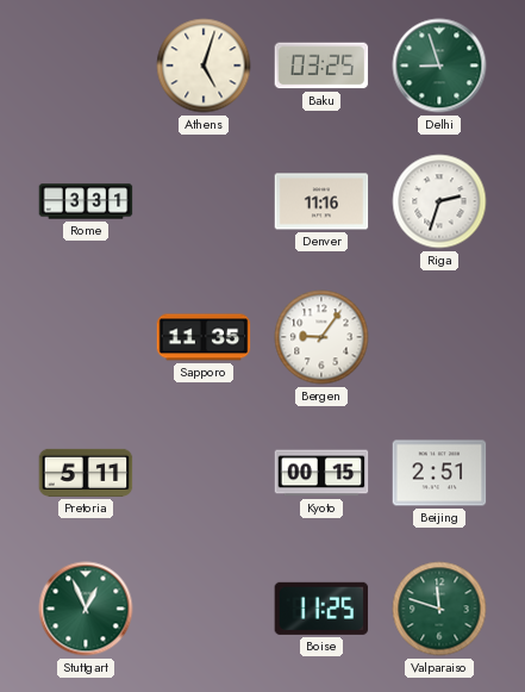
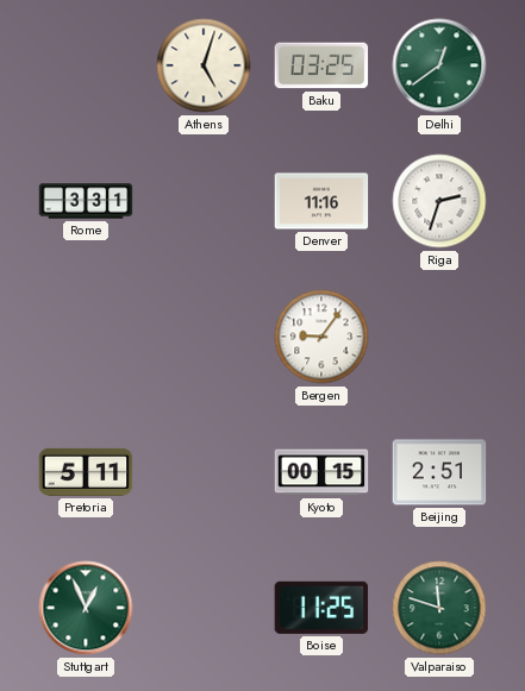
Delhi: 8:57 -> 12:39 (439, 65)
Sapporo: 11:35 -> none (204, 337)
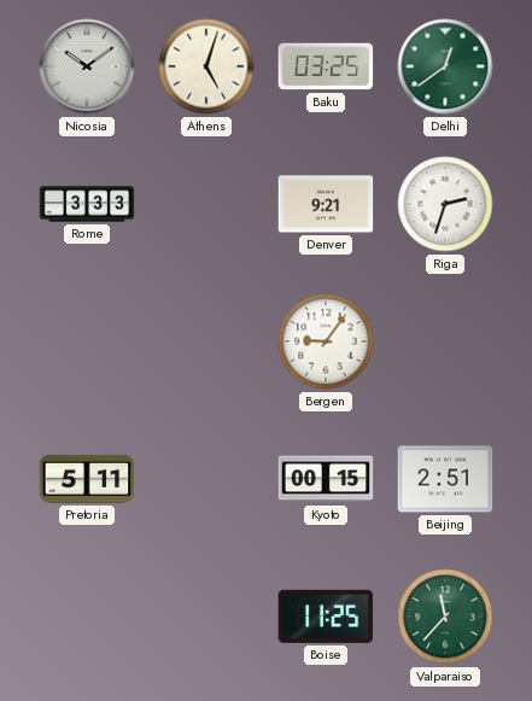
Nicosia: none -> 10:09 (87, 66)
Rome: 3:31 -> 3:33 (87, 204)
Denver: 11:16 -> 9:21 (326, 204)
Stuttgart: 12:56 -> none (86, 608)
Valparaiso: 11:48 -> 11:37 (445, 617)
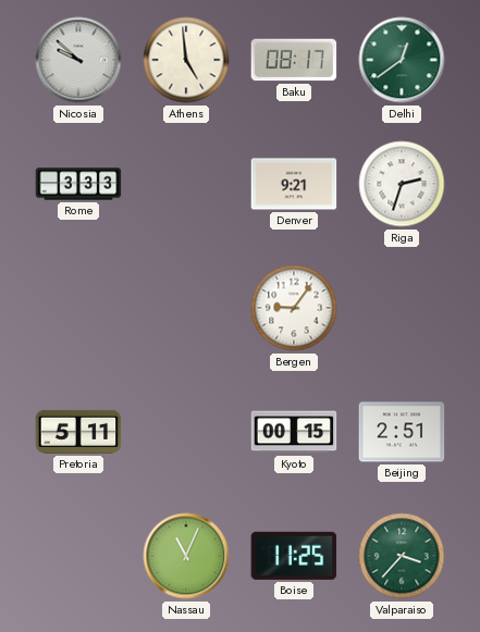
Nicosia: 10:09 -> 9:52 (78, 60)
Athens: 5:03 -> 4:59 (186, 60)
Baku: 03:25 -> 08:17 (294, 60)
Nassau: none -> 11:04 (186, 556)
Valparaiso: 11:37 -> 3:37 (402, 556)
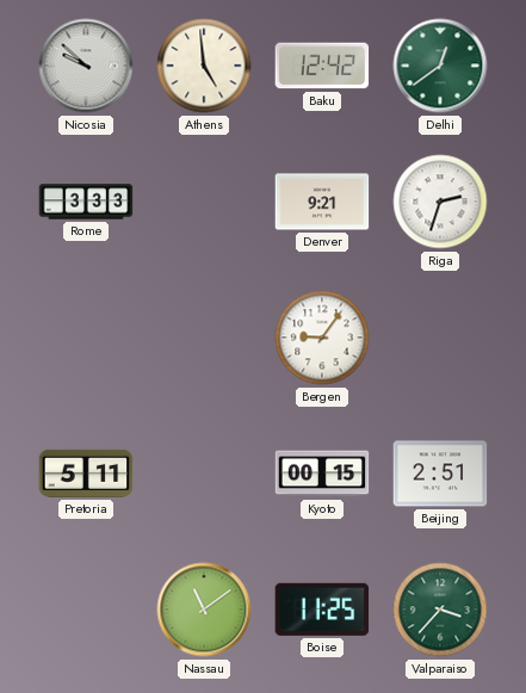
Baku: 08:17 -> 12:42 (322, 66)
Nassau: 11:04 -> 11:09 (204, 610)
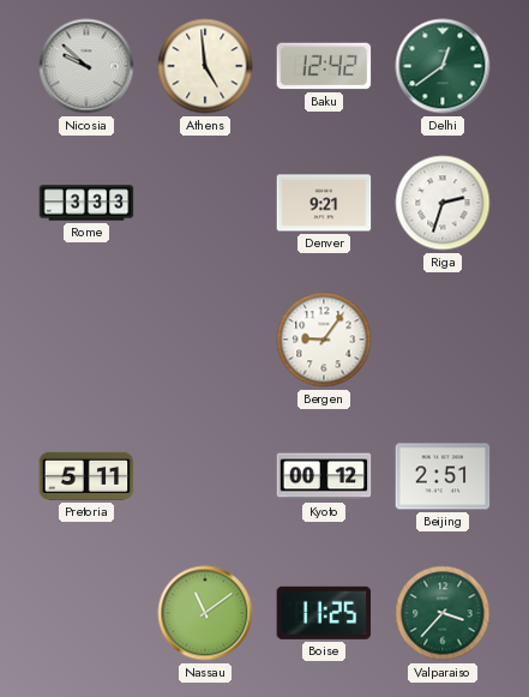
Kyoto: 00:15 -> 00:12 (324, 476)
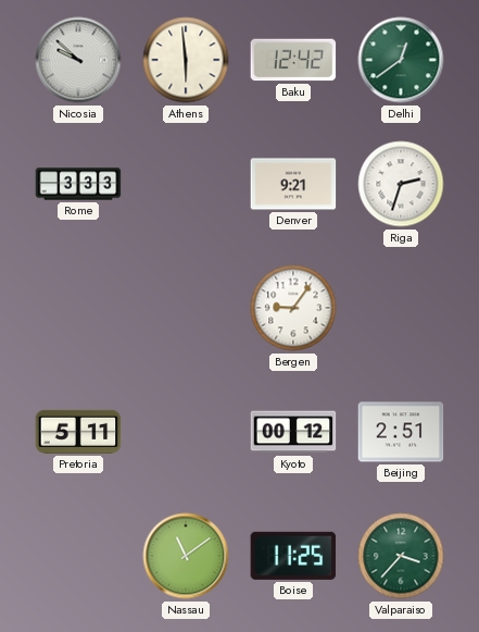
Athens: 4:59 -> 5:59 (186, 60)
